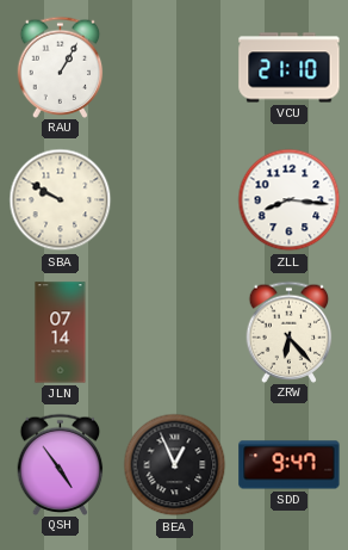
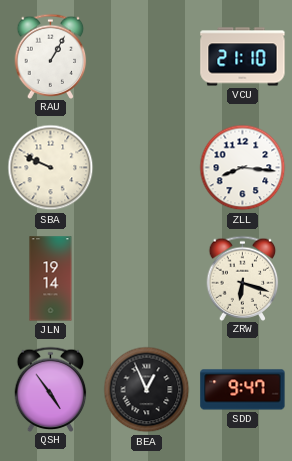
SBA: 9:50 -> 9:49 (51, 168)
JLN: 07:14 -> 19:14 (51, 279)
ZRW: 6:23 -> 6:18 (243, 278)
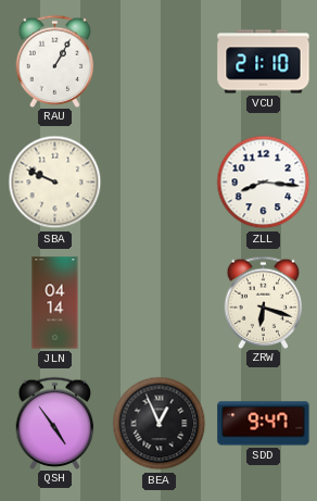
JLN: 19:14 -> 04:14 (55, 303)
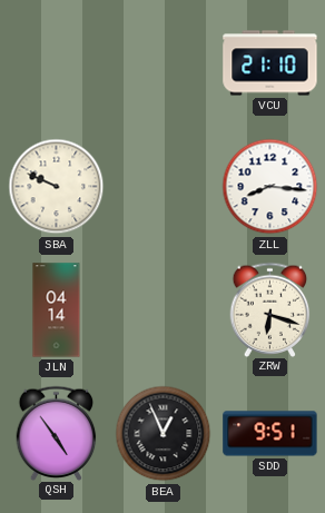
RAU: 1:05 -> none (55, 61)
SDD: 9:47 -> 9:51 (270, 434)
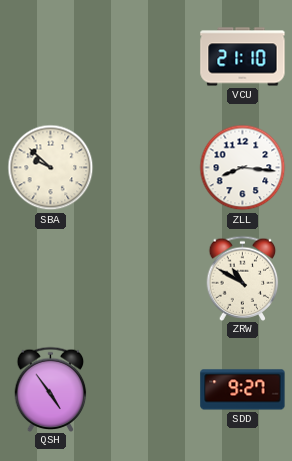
SBA: 9:49 -> 9:52 (51, 168)
JLN: 04:14 -> none (57, 310)
ZRW: 6:18 -> 10:50 (243, 278)
BEA: 12:56 -> none (164, 434)
SDD: 9:51 -> 9:27 (243, 390)
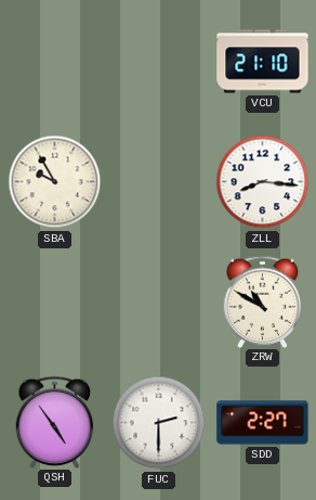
SBA: 9:52 -> 9:55 (55, 182)
FUC: none -> 2:30 (159, 423)
SDD: 9:27 -> 2:27 (263, 423)
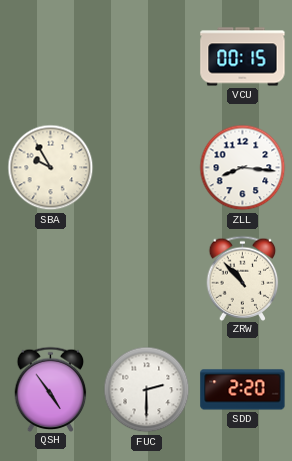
VCU: 21:10 -> 00:15 (243, 57)
ZRW: 10:50 -> 10:53 (243, 278)
SDD: 2:27 -> 2:20 (243, 390)
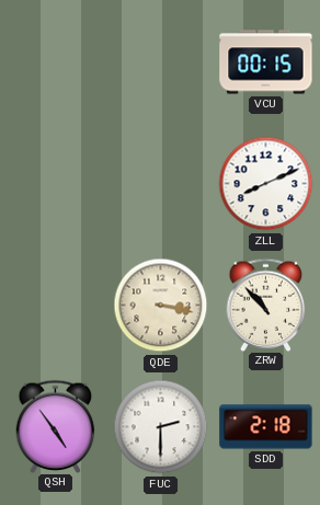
SBA: 9:55 -> none (51, 168)
ZLL: 8:16 -> 8:11 (266, 184)
QDE: none -> 3:17 (161, 306)
SDD: 2:20 -> 2:18 (266, 427)
